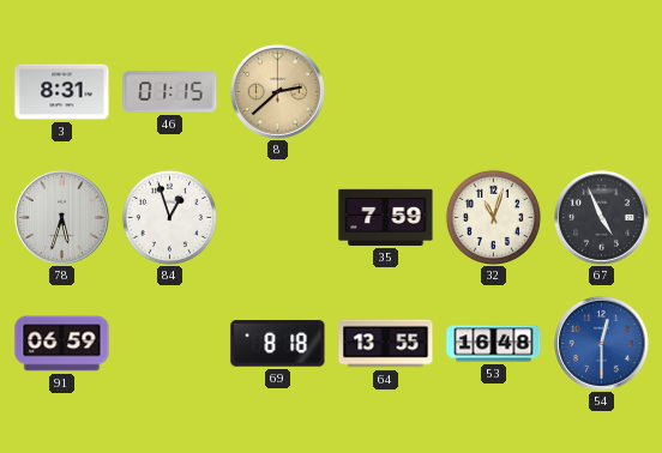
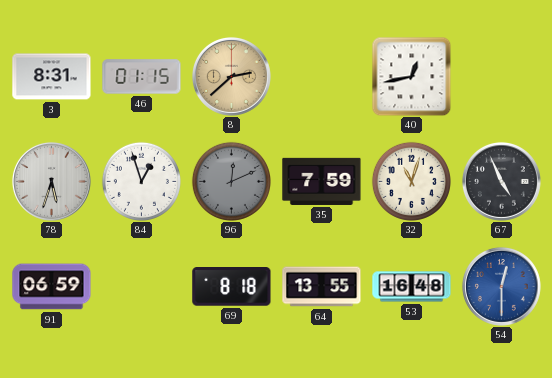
40: none -> 12:43 (411, 76)
96: none -> 12:11 (231, 181)
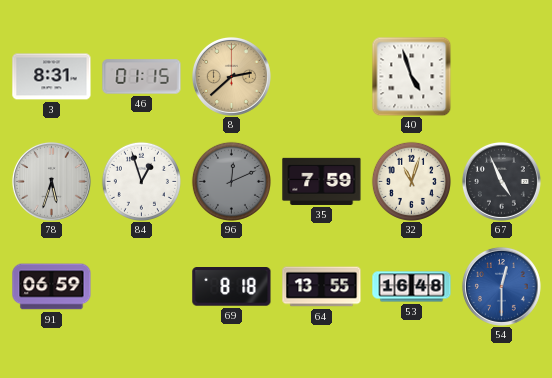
40: 12:43 -> 4:57 (411, 76)
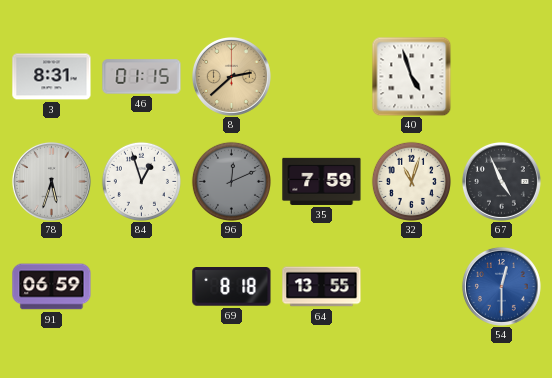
53: 16:48 -> none (412, 287)
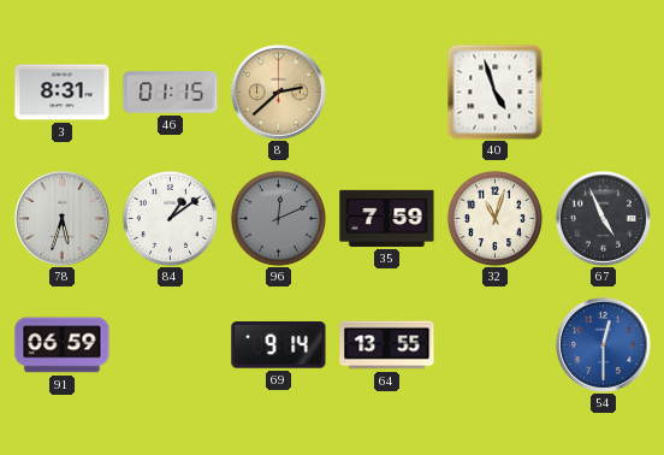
84: 12:57 -> 1:09 (170, 218)
69: 8:18 -> 9:14 (279, 345)
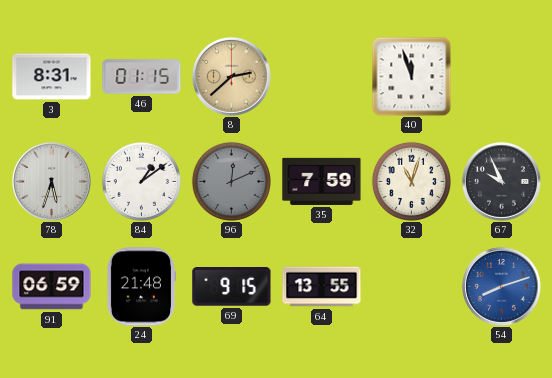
40: 4:57 -> 11:57 (411, 76)
67: 4:56 -> 9:56 (501, 181)
24: none -> 21:48 (141, 287)
69: 9:14 -> 9:15 (232, 287)
54: 12:30 -> 8:12 (501, 286)
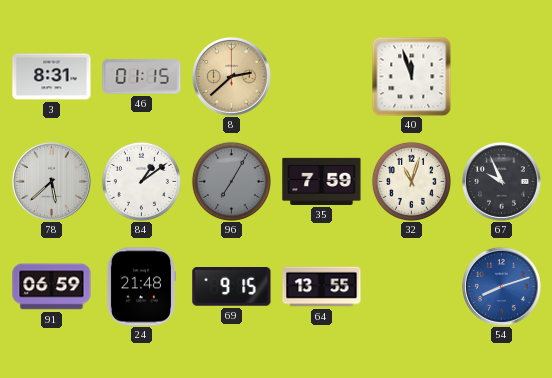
78: 5:33 -> 5:38 (51, 181)
96: 12:11 -> 7:05 (231, 181)
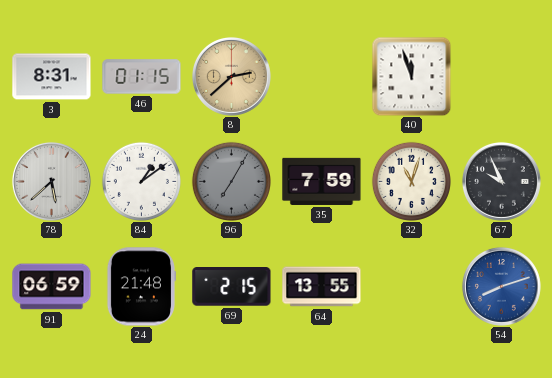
69: 9:15 -> 2:15 (232, 287)
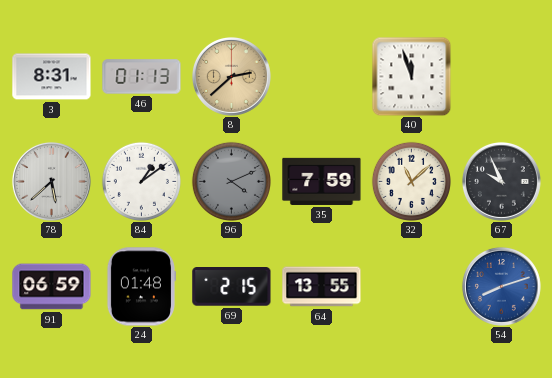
46: 01:15 -> 01:13 (142, 77)
96: 7:05 -> 4:11 (231, 181)
32: 11:03 -> 11:08 (411, 181)
24: 21:48 -> 01:48 (141, 287)
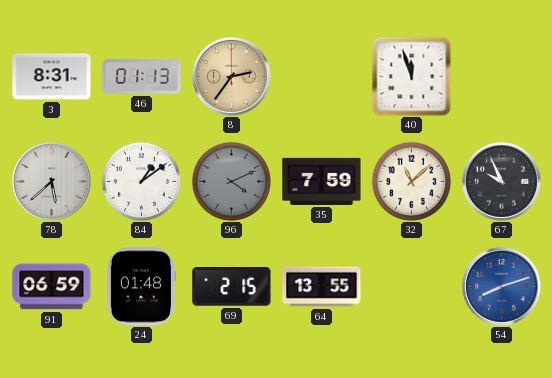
8: 2:38 -> 2:36 (231, 76)
